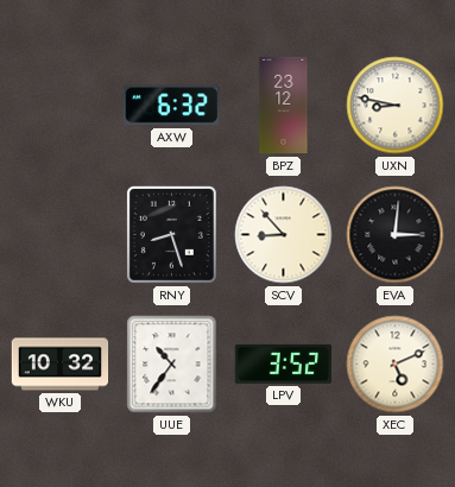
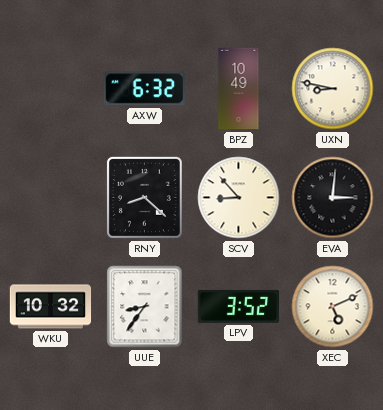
BPZ: 23:12 -> 10:49 (239, 89)
RNY: 8:27 -> 8:22 (144, 197)
UUE: 10:36 -> 8:36 (145, 307)
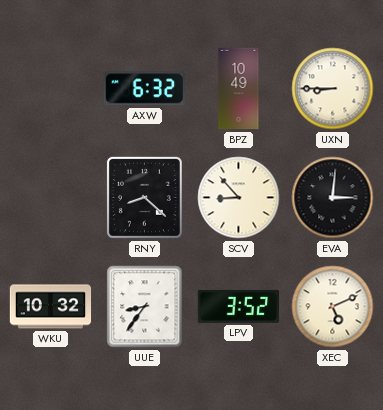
UXN: 8:47 -> 8:45 (333, 89)
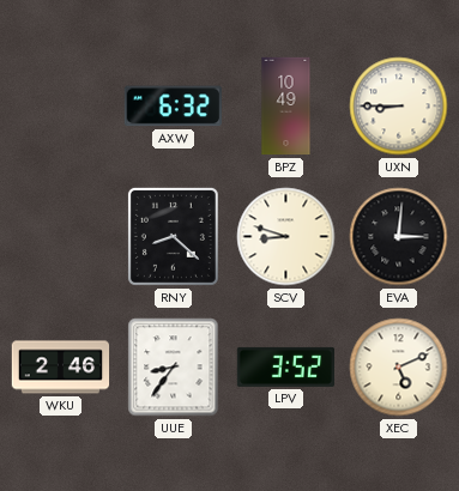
SCV: 8:53 -> 8:48 (286, 237)
WKU: 10:32 -> 2:46 (61, 368)
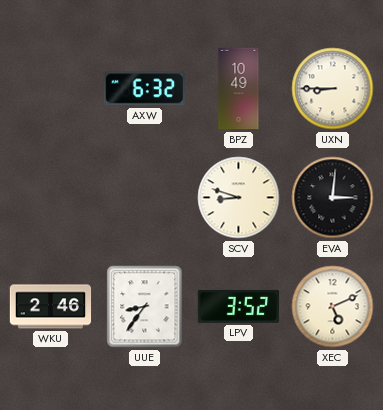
RNY: 8:22 -> none (173, 236)
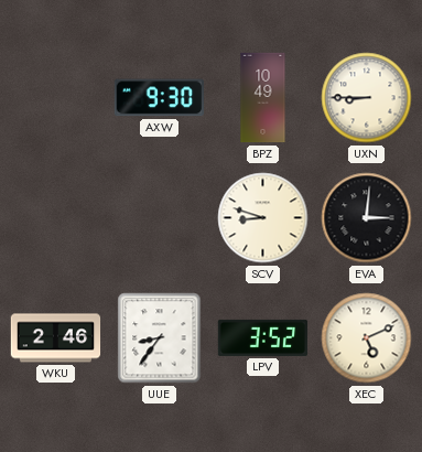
AXW: 6:32 -> 9:30 (159, 98)
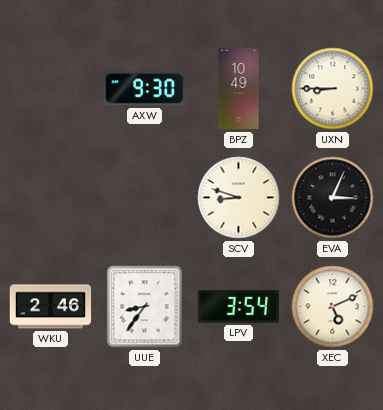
EVA: 3:01 -> 3:04 (333, 198)
LPV: 3:52 -> 3:54 (238, 306)
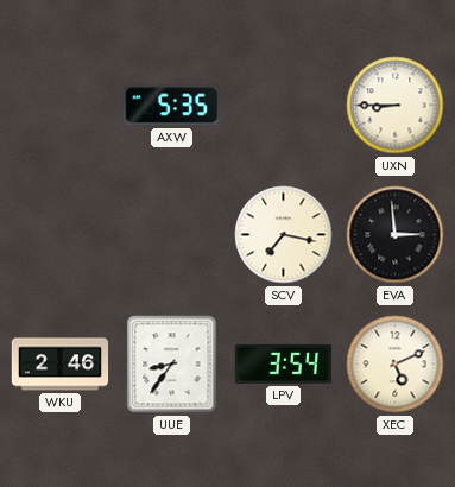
AXW: 9:30 -> 5:35 (171, 106)
BPZ: 10:49 -> none (239, 89)
SCV: 8:48 -> 7:17 (284, 235)
EVA: 3:04 -> 2:59 (396, 235)
